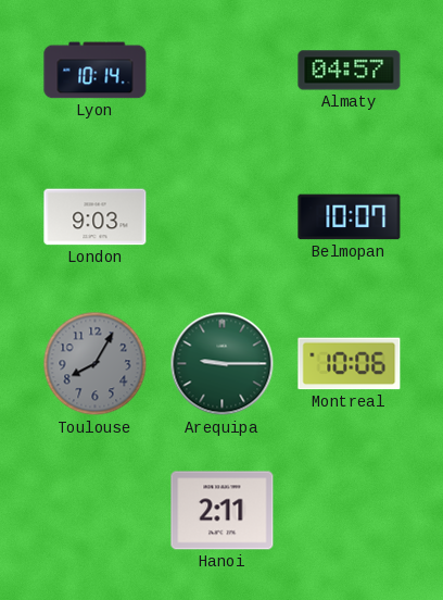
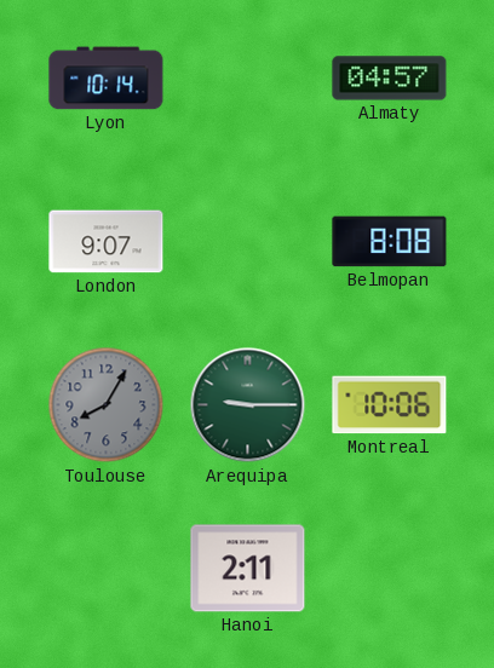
London: 9:03 -> 9:07 (107, 242)
Belmopan: 10:07 -> 8:08 (390, 242)
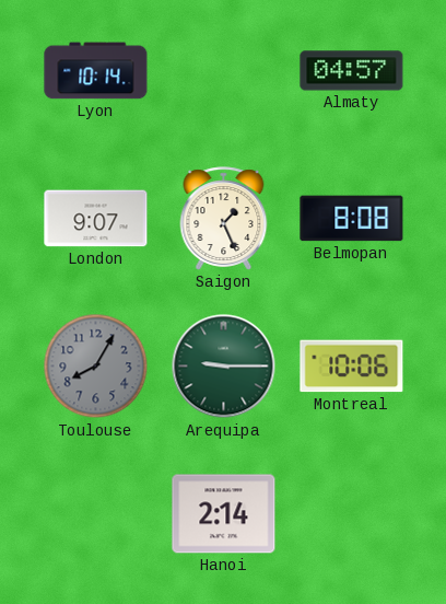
Saigon: none -> 1:26 (224, 219)
Hanoi: 2:11 -> 2:14 (224, 514)
